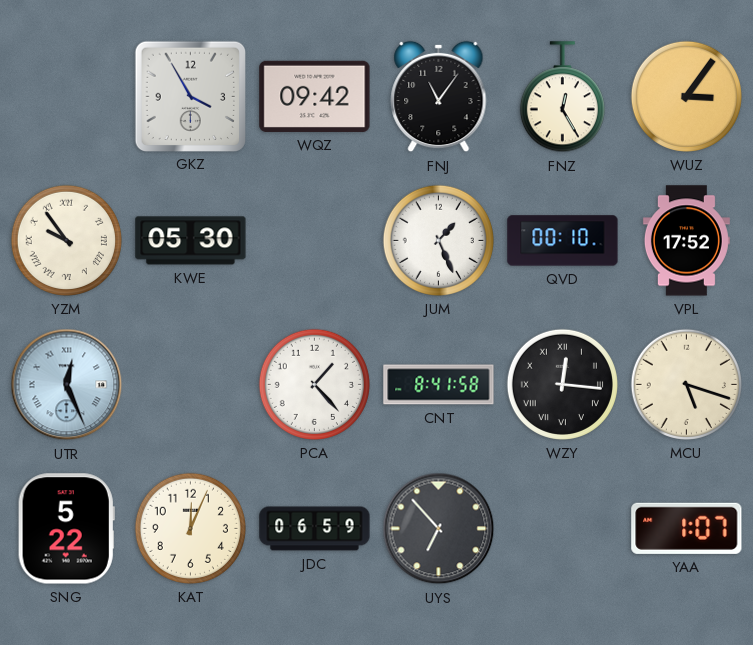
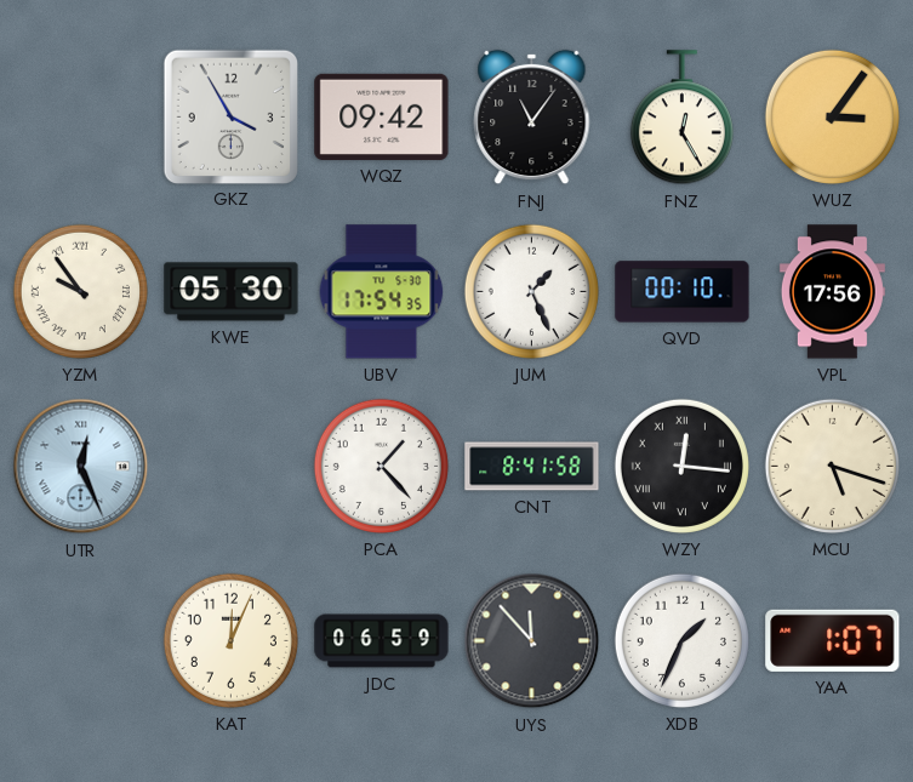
UBV: none -> 17:54 (382, 292)
VPL: 17:52 -> 17:56 (832, 292)
SNG: 5:22 -> none (66, 529)
UYS: 6:53 -> 11:53 (532, 641)
XDB: none -> 1:34 (681, 640)
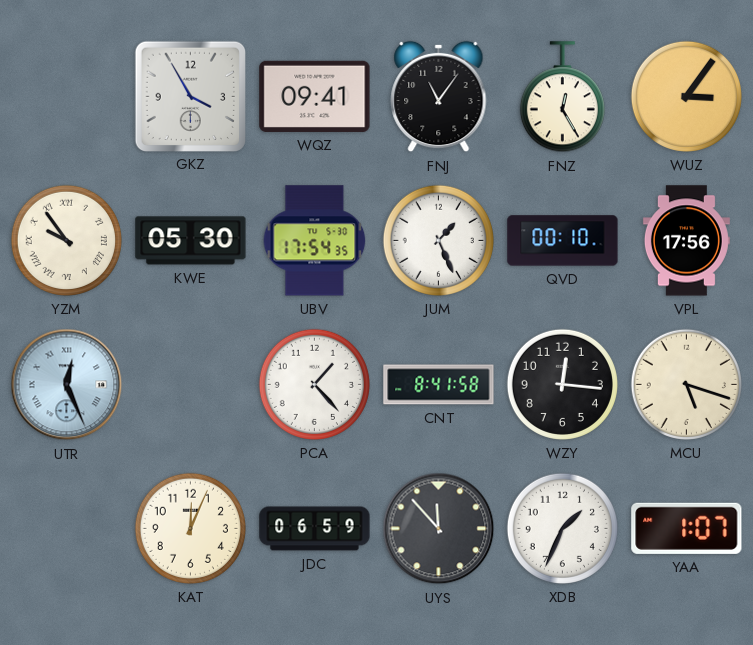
WQZ: 09:42 -> 09:41 (315, 96)
WZY numerals: Roman -> Arabic (562, 384)
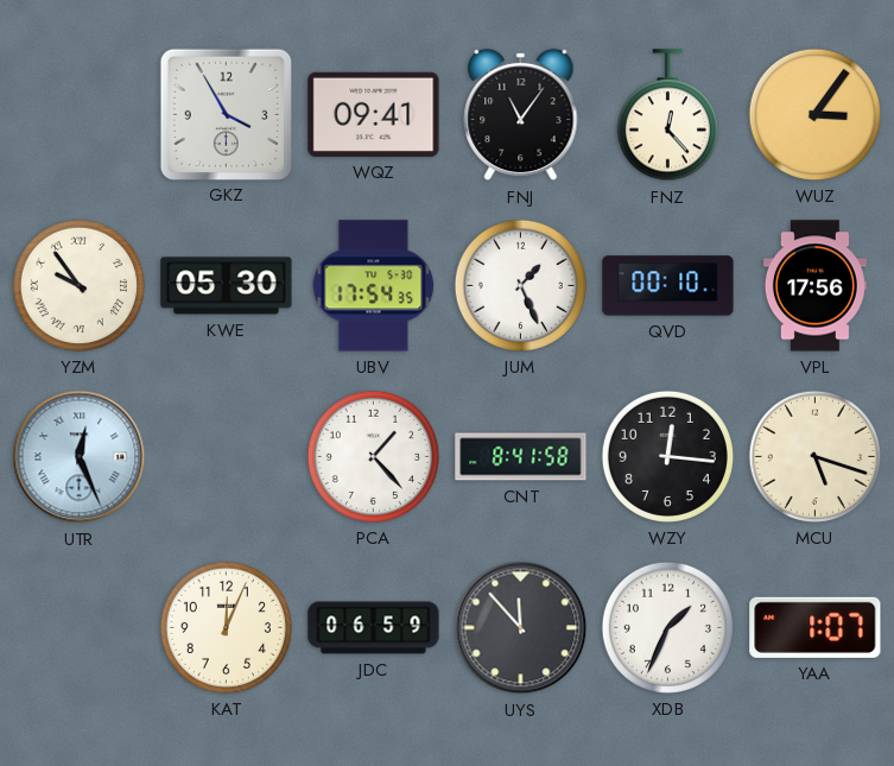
FNZ: 12:25 -> 12:23 (667, 115)
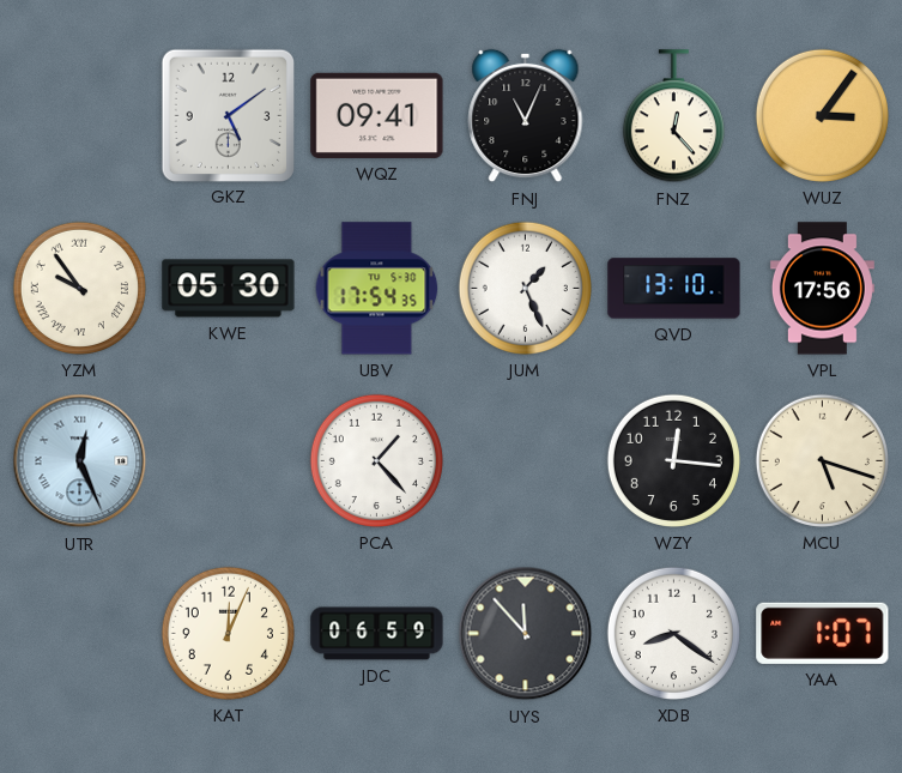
GKZ: 3:55 -> 5:09 (228, 115)
FNJ: 11:06 -> 11:04 (526, 116)
QVD: 00:10 -> 13:10 (674, 289)
CNT: 8:41 -> none (521, 457)
XDB: 1:34 -> 8:21 (673, 633)
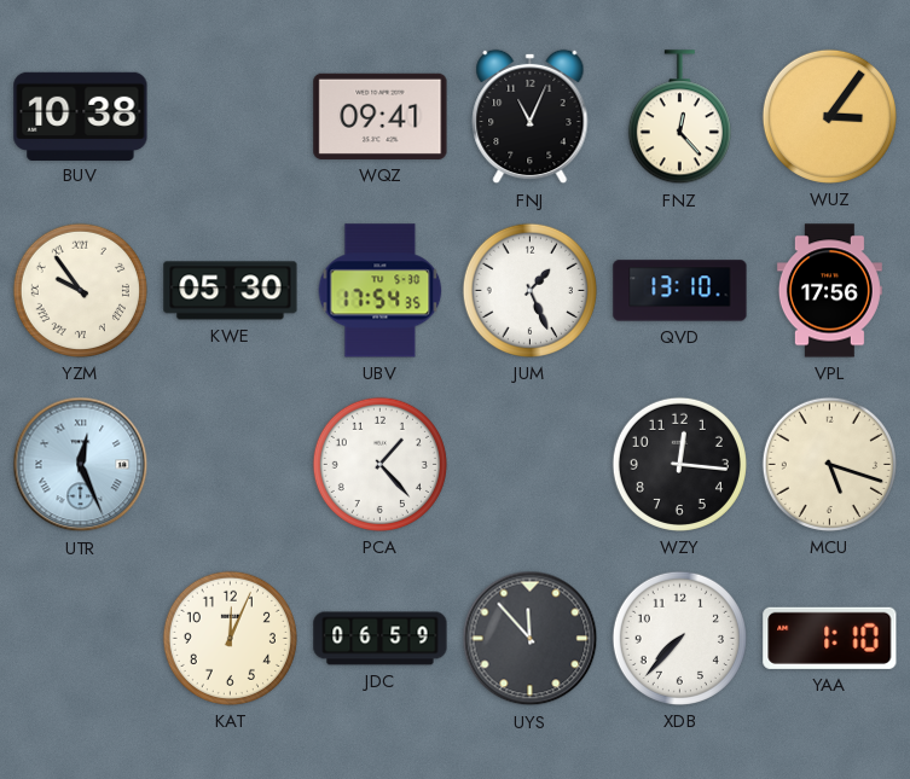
BUV: none -> 10:38 (81, 116)
GKZ: 5:09 -> none (228, 115)
XDB: 8:21 -> 7:37 (679, 638)
YAA: 1:07 -> 1:10 (830, 638)
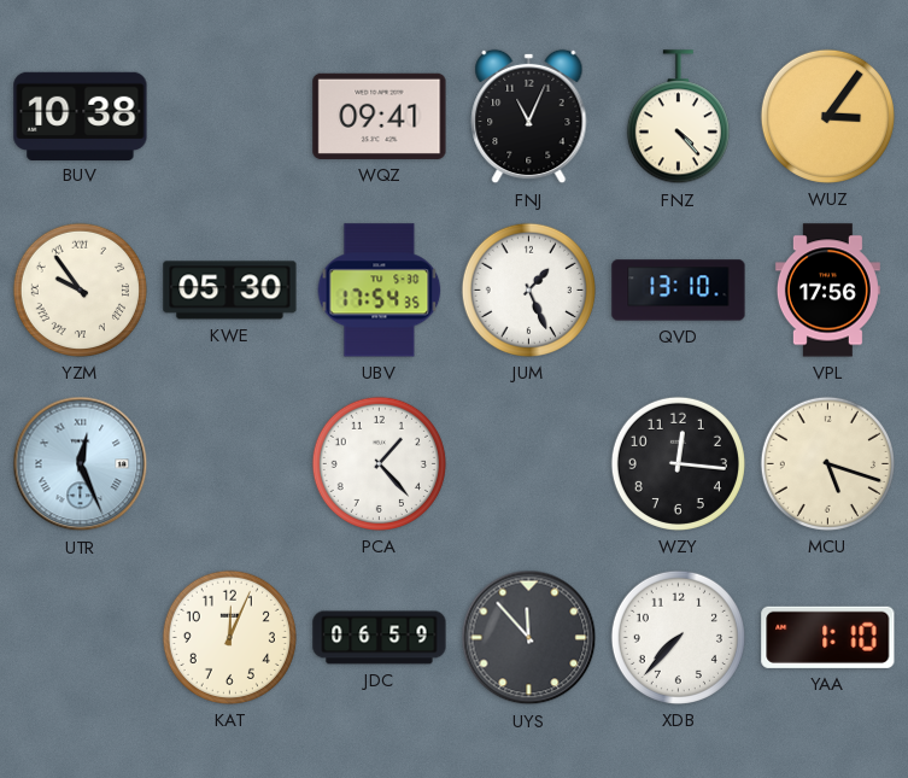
FNZ: 12:23 -> 4:23 (678, 117)
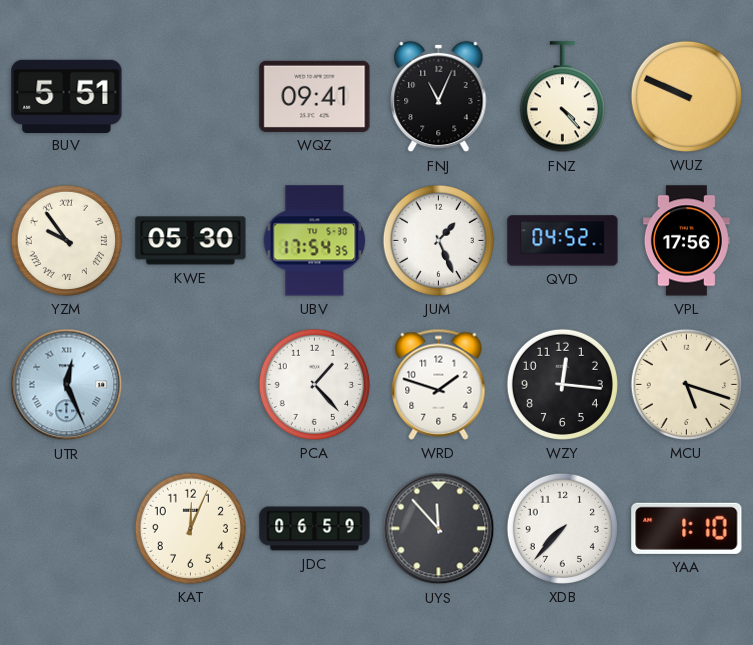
BUV: 10:38 -> 5:51 (67, 96)
WUZ: 3:06 -> 9:49 (686, 96)
QVD: 13:10 -> 04:52 (563, 241)
WRD: none -> 1:48 (439, 384)
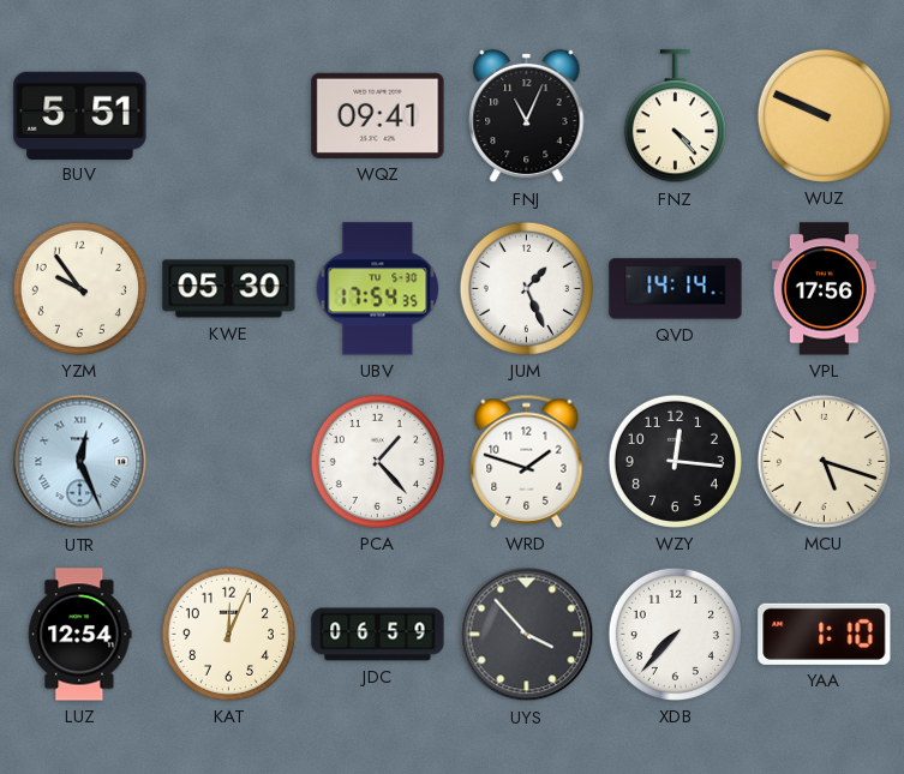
YZM numerals: Roman -> Arabic (79, 288)
QVD: 04:52 -> 14:14 (676, 289)
LUZ: none -> 12:54 (80, 635)
UYS: 11:53 -> 3:53 (527, 635)
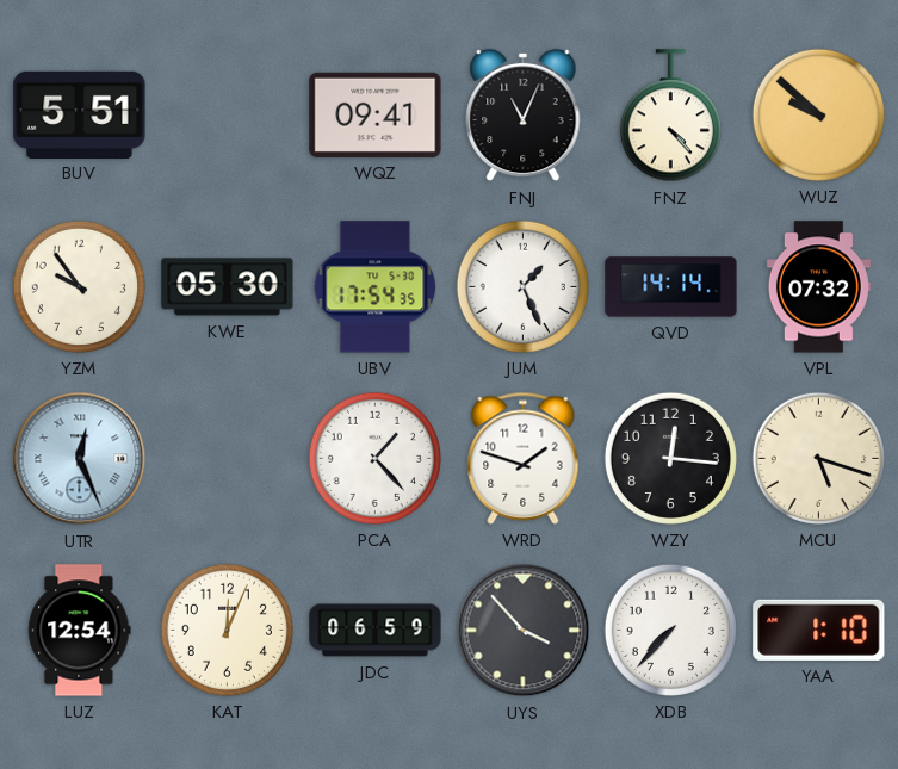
WUZ: 9:49 -> 9:52 (818, 114)
VPL: 17:56 -> 07:32 (818, 287)
